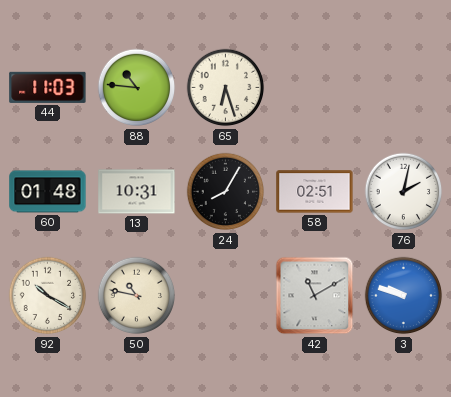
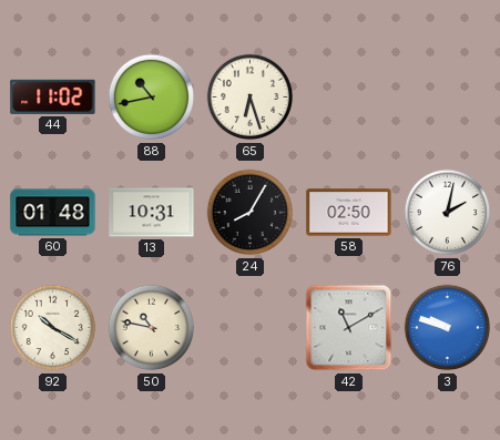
44: 11:03 -> 11:02 (53, 96)
88: 10:46 -> 10:43 (152, 98)
58: 02:51 -> 02:50 (349, 213)
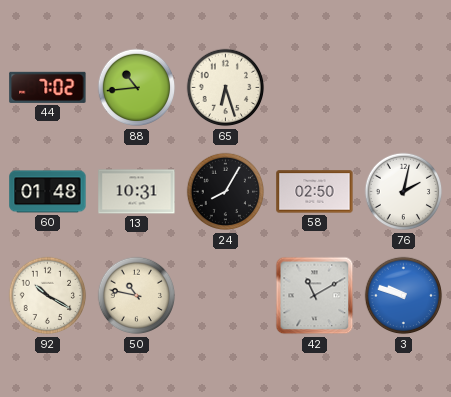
44: 11:02 -> 7:02 (48, 87)
88: 10:43 -> 10:44 (137, 88)
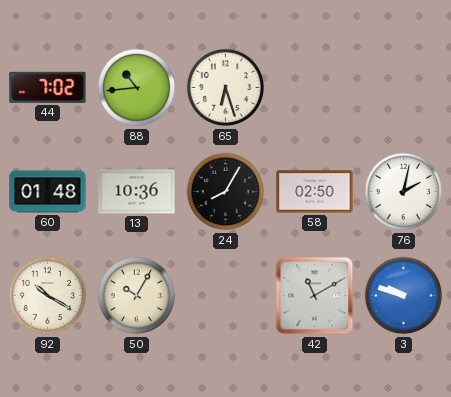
13: 10:31 -> 10:36 (137, 192)
50: 10:47 -> 10:05 (137, 296)
